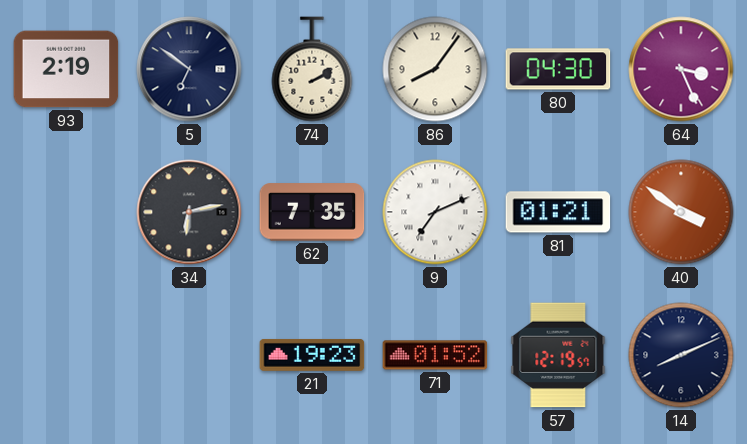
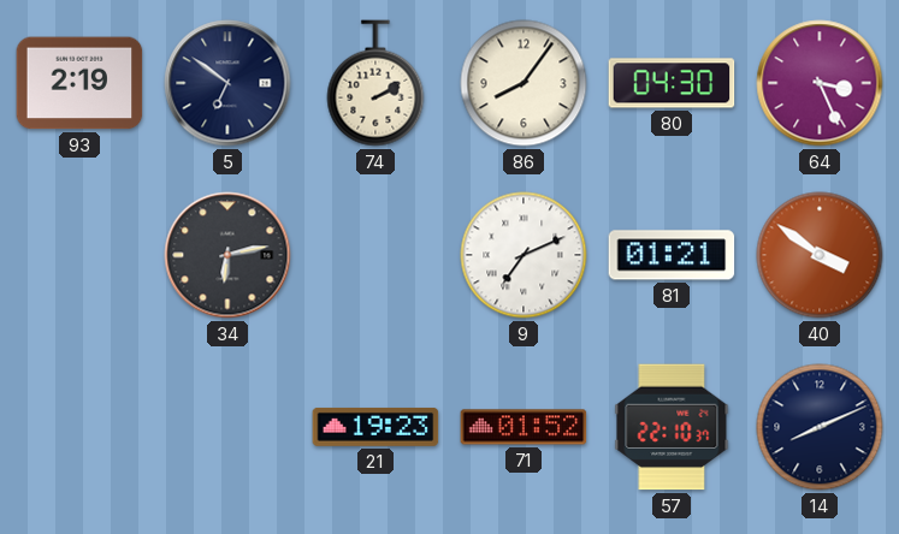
62: 7:35 -> none (312, 212)
57: 12:19 -> 22:10 (672, 427)
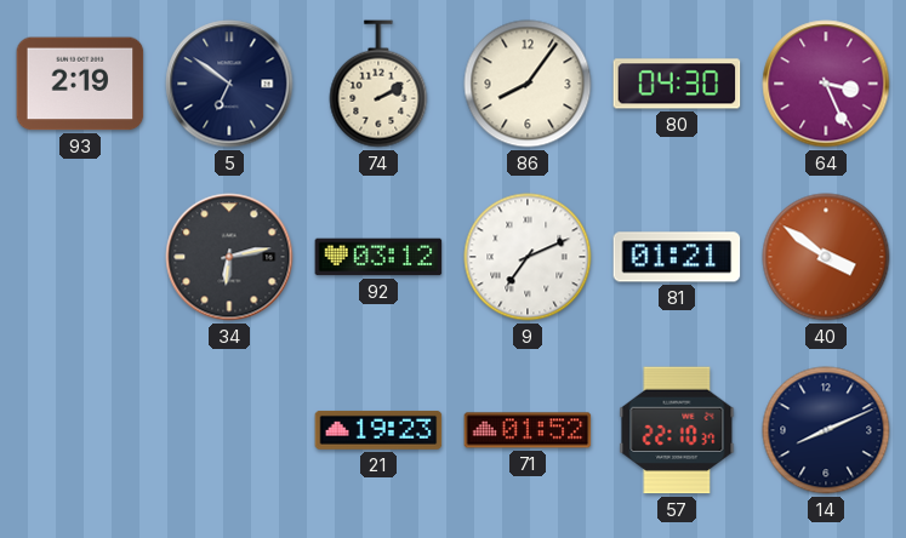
92: none -> 03:12 (378, 257)
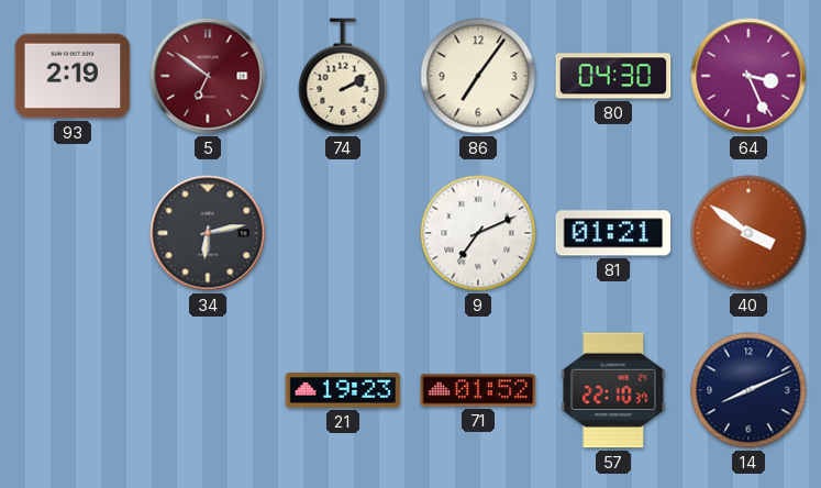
5 dial: navy -> burgundy (208, 76)
86: 8:06 -> 7:06 (478, 76)
92: 03:12 -> none (378, 257)
